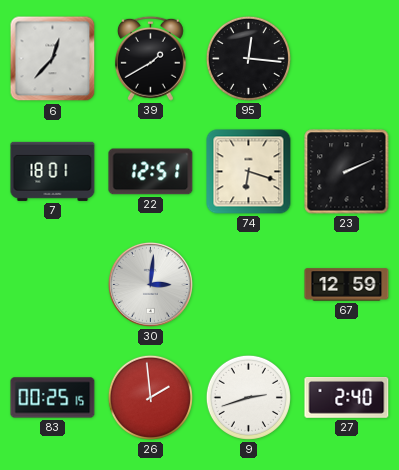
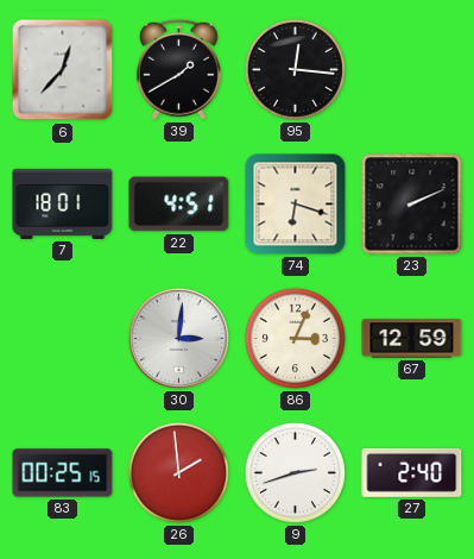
22: 12:51 -> 4:51 (179, 205)
86: none -> 3:04 (295, 338)
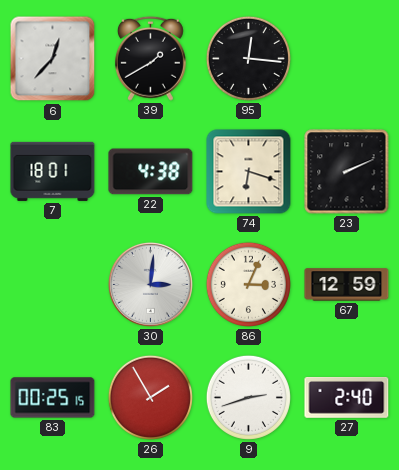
22: 4:51 -> 4:38 (151, 172)
26: 1:59 -> 1:55 (150, 397)
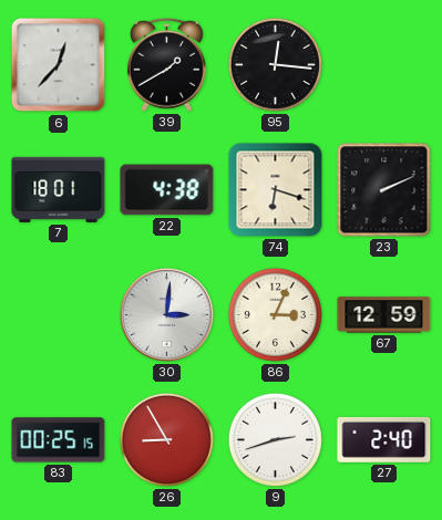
26: 1:55 -> 8:55 (166, 439)
